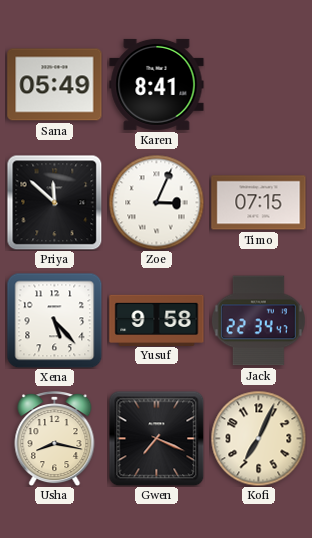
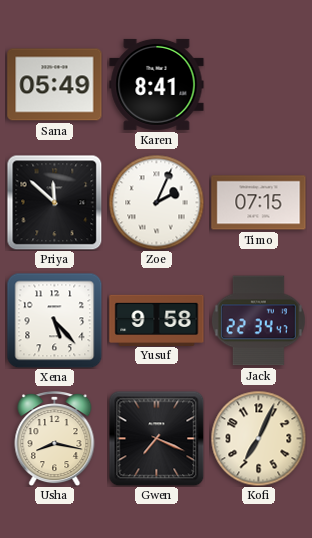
Zoe: 3:04 -> 2:04 (156, 202)
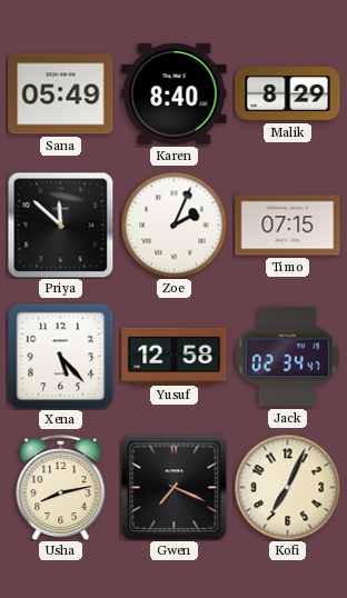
Karen: 8:41 -> 8:40 (175, 93)
Malik: none -> 8:29 (288, 94)
Yusuf: 9:58 -> 12:58 (175, 356)
Jack: 22:34 -> 02:34 (287, 357)
Usha: 8:17 -> 8:13 (61, 488)
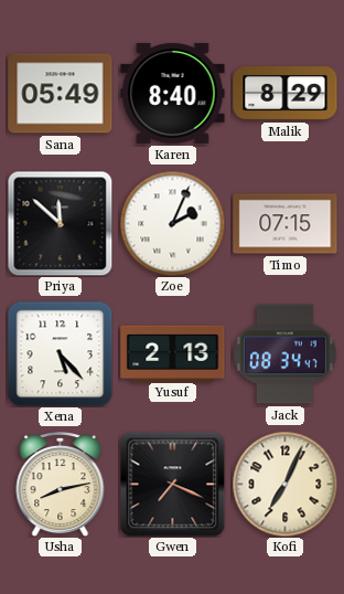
Yusuf: 12:58 -> 2:13 (173, 353)
Jack: 02:34 -> 08:34 (284, 354)
